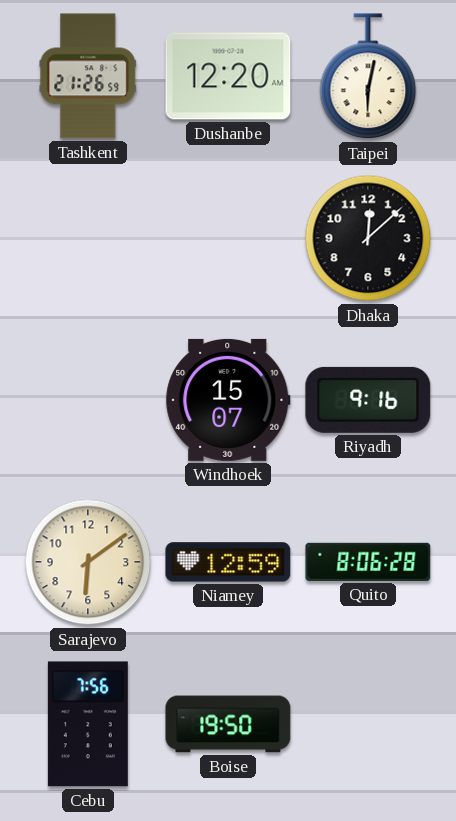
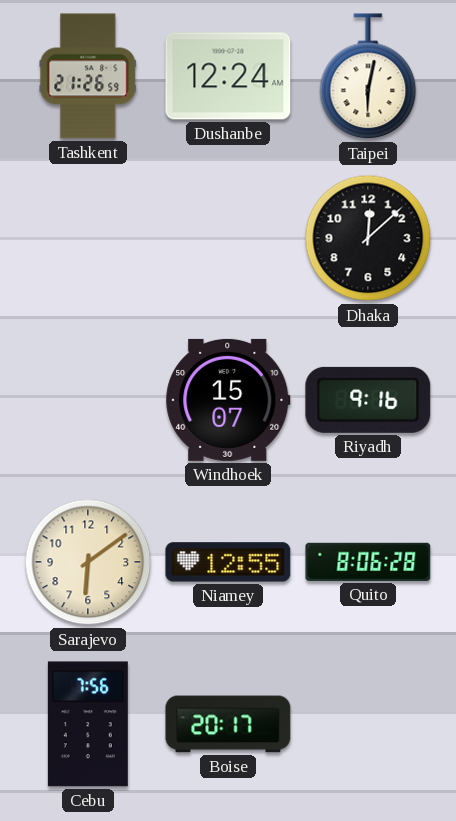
Dushanbe: 12:20 -> 12:24 (228, 76)
Niamey: 12:59 -> 12:55 (228, 562)
Boise: 19:50 -> 20:17 (228, 724)
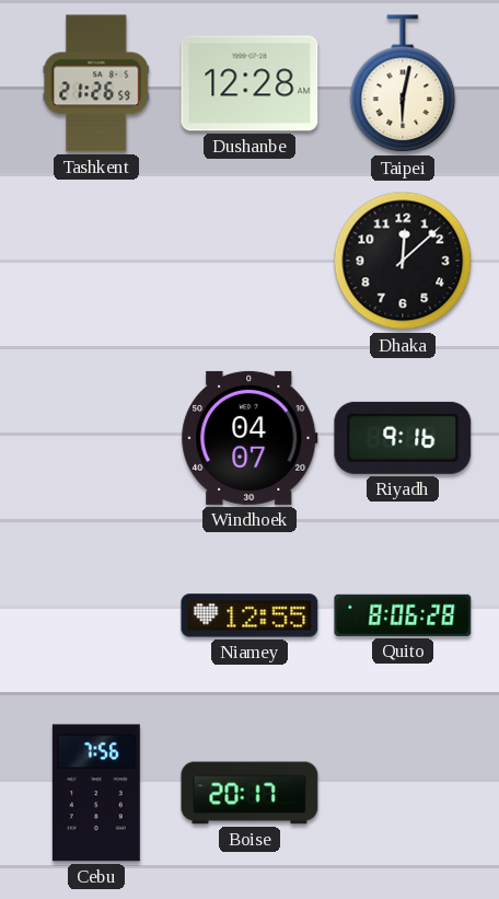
Dushanbe: 12:24 -> 12:28 (249, 83)
Windhoek: 15:07 -> 04:07 (249, 438)
Sarajevo: 6:09 -> none (88, 562)
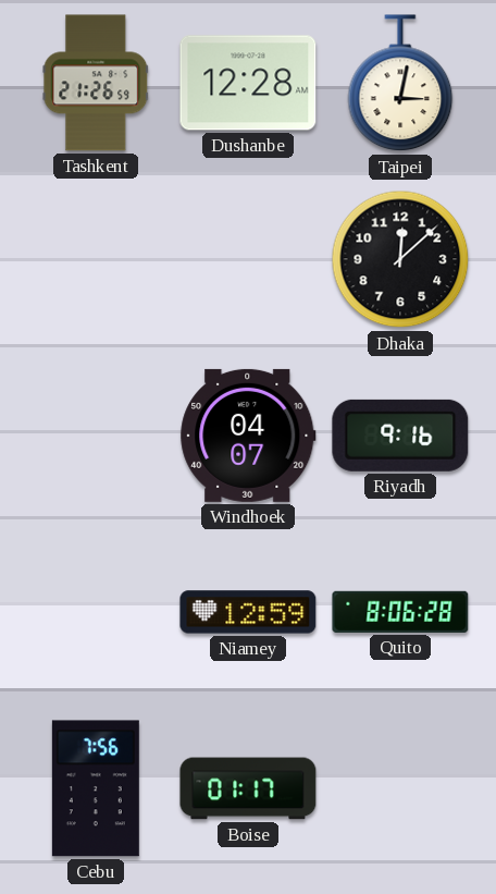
Taipei: 6:02 -> 3:02 (400, 84)
Niamey: 12:55 -> 12:59 (248, 612)
Boise: 20:17 -> 01:17 (248, 788)
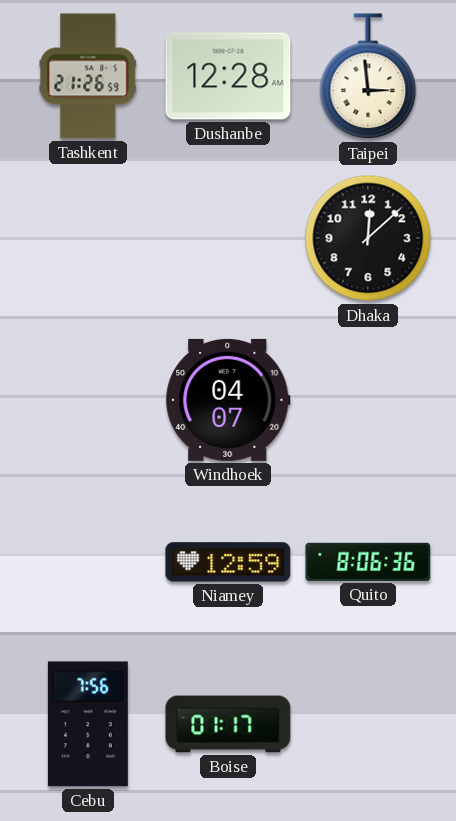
Taipei: 3:02 -> 2:59 (368, 77)
Riyadh: 9:16 -> none (400, 436)
Quito: 8:06:28 -> 8:06:36 (368, 562)
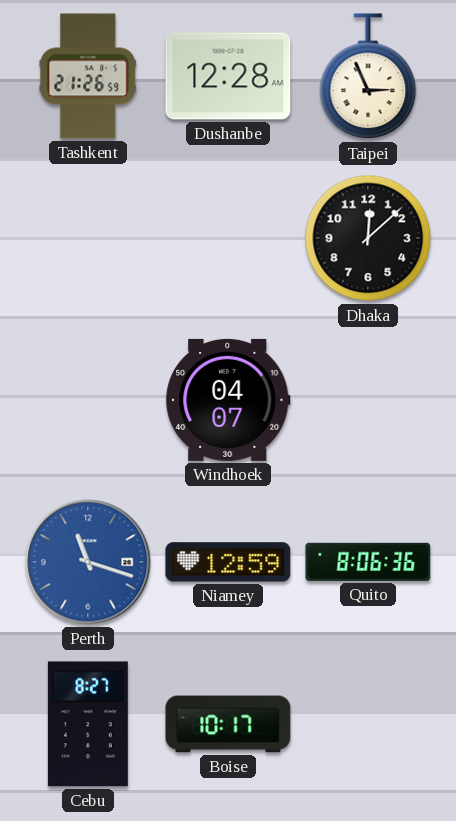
Taipei: 2:59 -> 2:56 (368, 77)
Perth: none -> 11:18 (88, 562)
Cebu: 7:56 -> 8:27 (88, 724)
Boise: 01:17 -> 10:17 (228, 724)
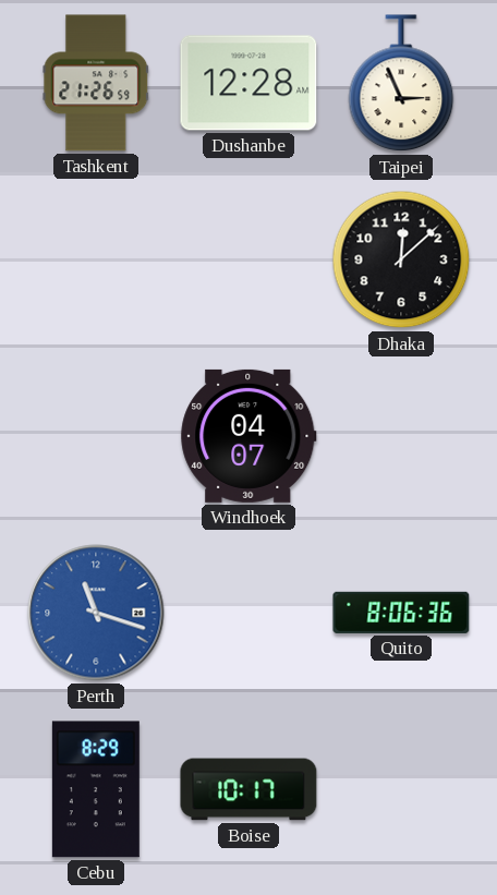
Niamey: 12:59 -> none (228, 562)
Cebu: 8:27 -> 8:29 (96, 789)
